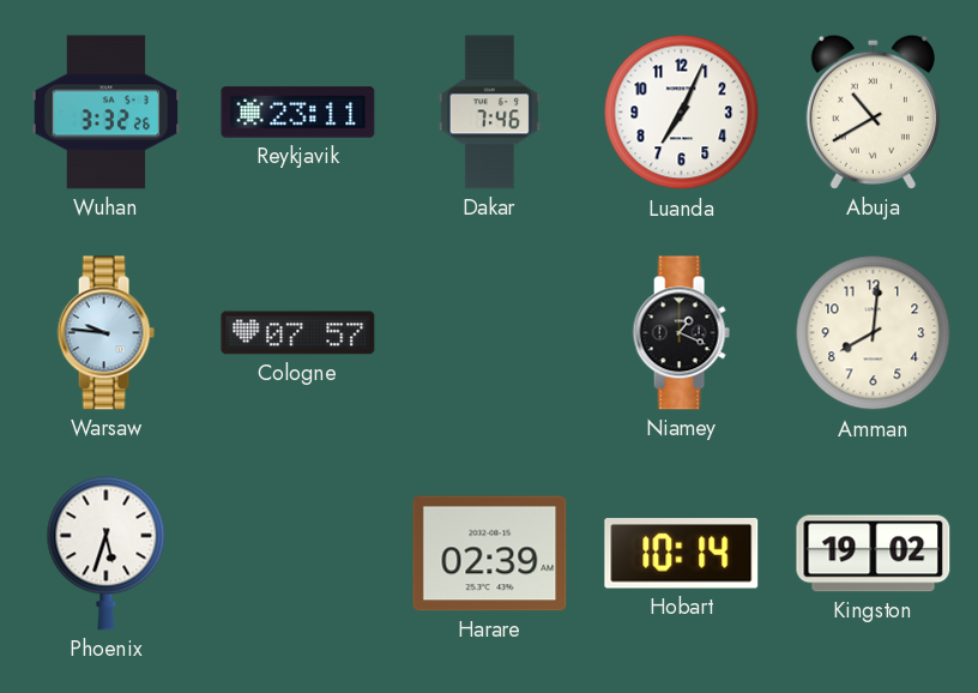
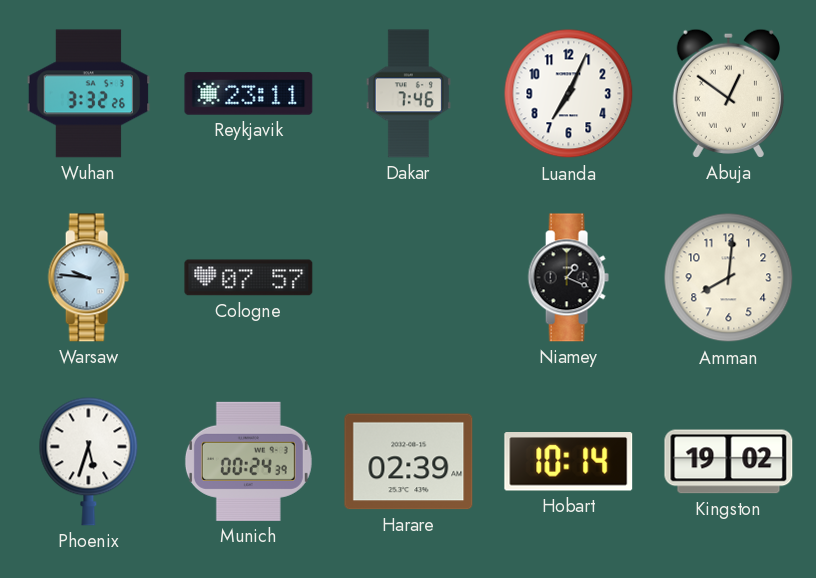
Abuja: 10:40 -> 12:51 (728, 93)
Munich: none -> 00:24 (248, 461)
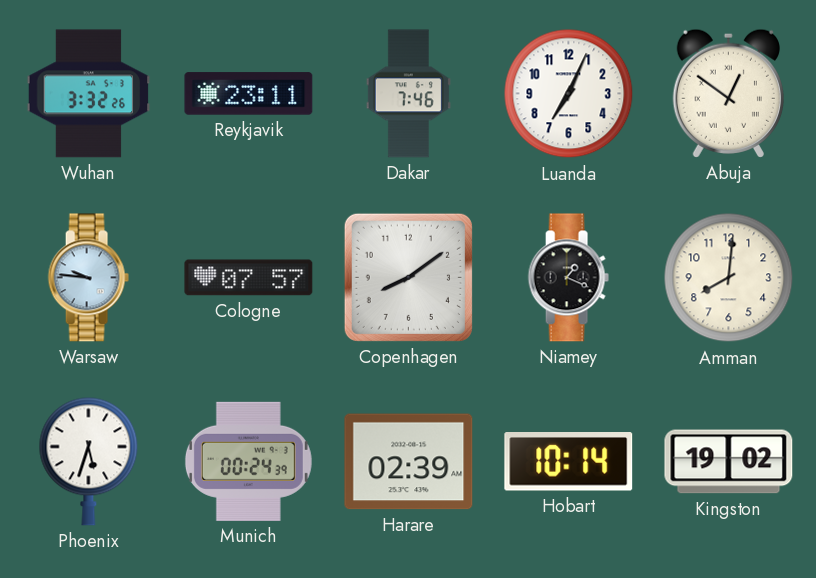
Copenhagen: none -> 8:09 (408, 277)
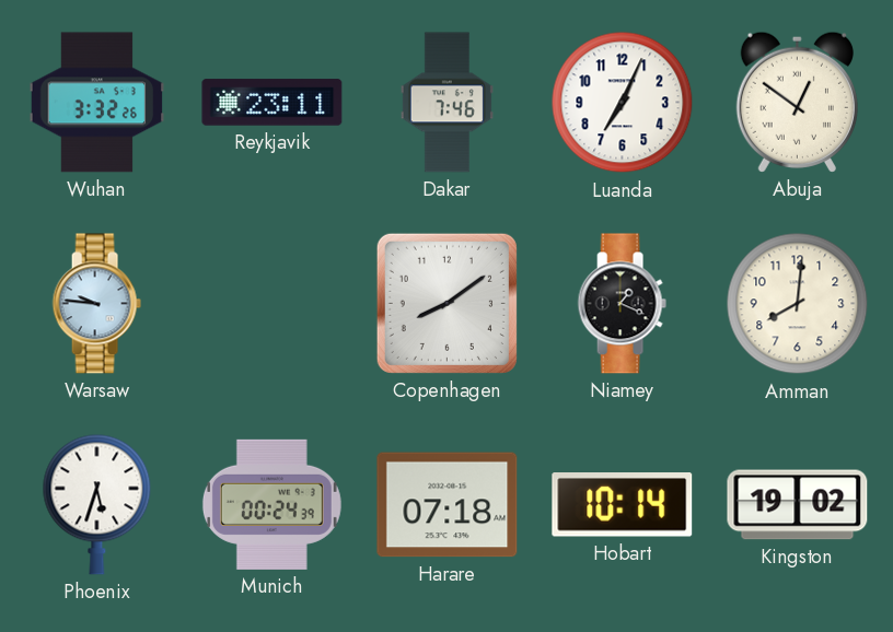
Cologne: 07:57 -> none (249, 278)
Harare: 02:39 -> 07:18 (448, 505)
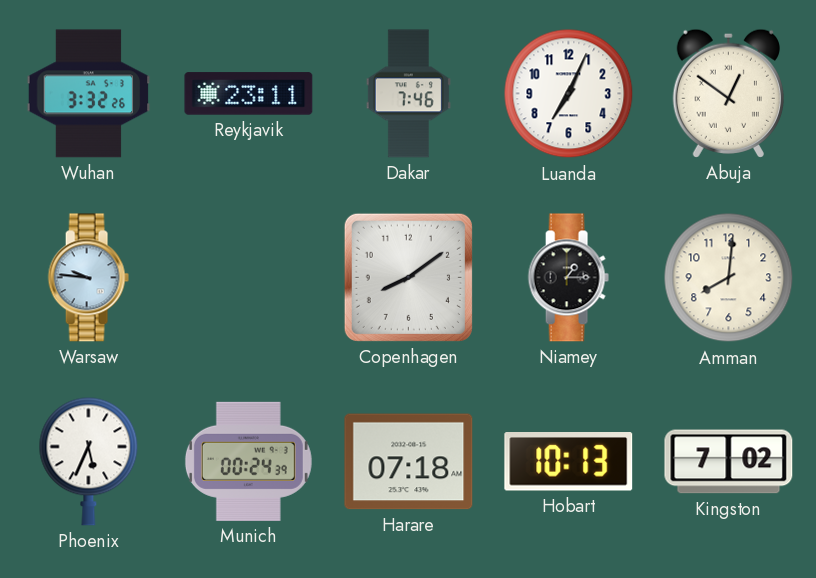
Niamey: 1:19 -> 1:15 (568, 278)
Phoenix: 5:33 -> 5:34 (89, 461)
Hobart: 10:14 -> 10:13 (569, 462)
Kingston: 19:02 -> 7:02 (729, 462)
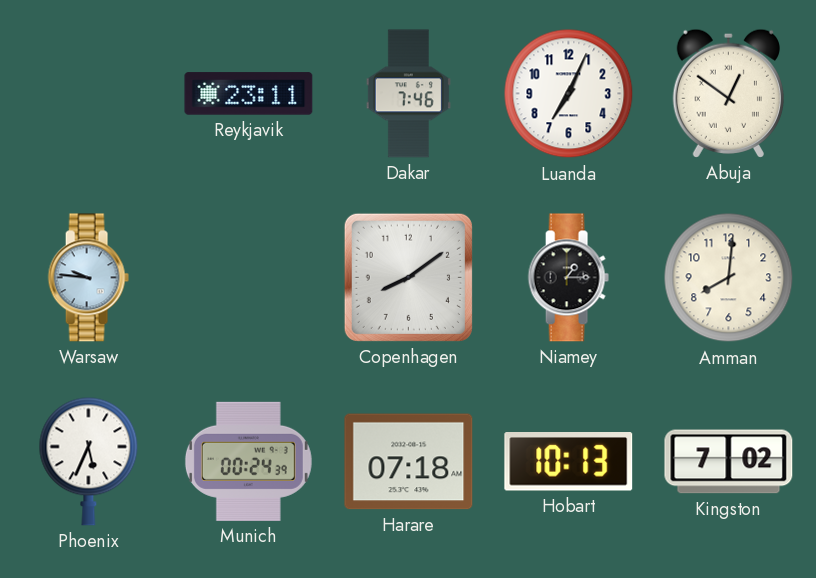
Wuhan: 3:32 -> none (89, 94)
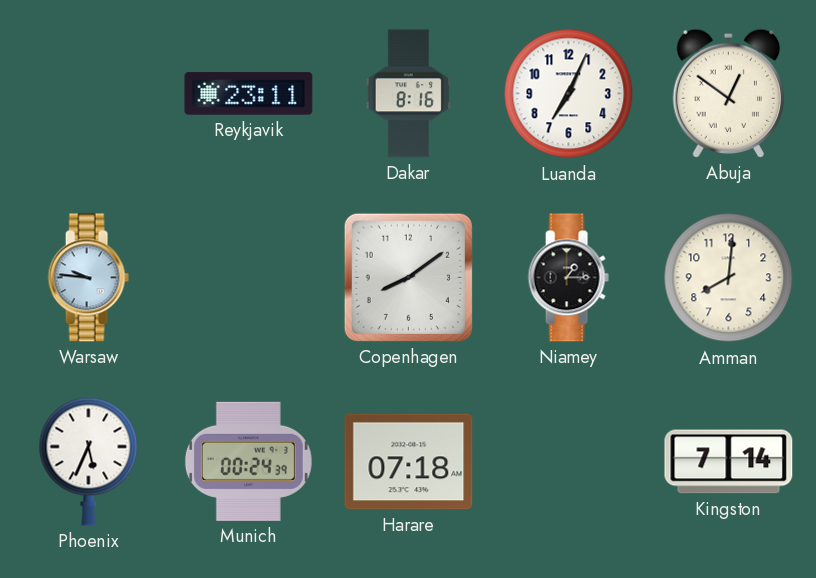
Dakar: 7:46 -> 8:16 (408, 94)
Hobart: 10:13 -> none (569, 462)
Kingston: 7:02 -> 7:14 (729, 462)
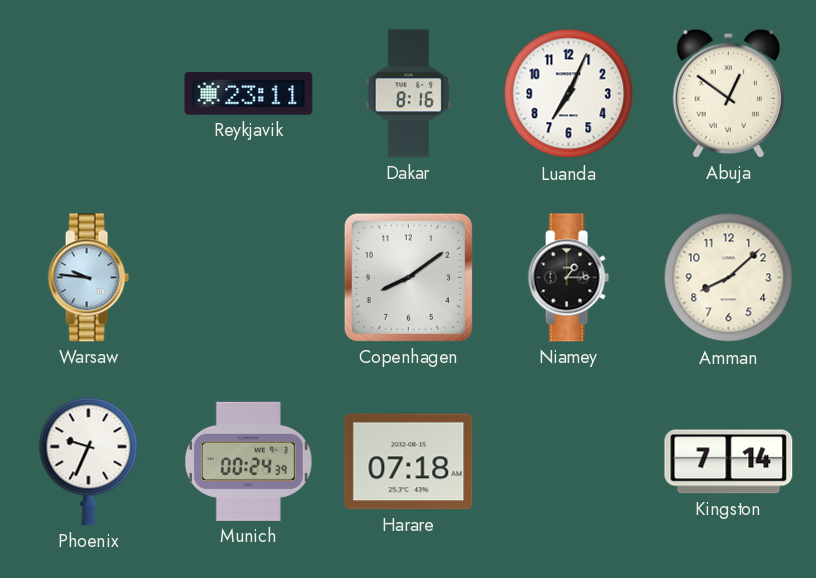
Amman: 8:01 -> 8:08 (729, 278)
Phoenix: 5:34 -> 9:34 (89, 461)
